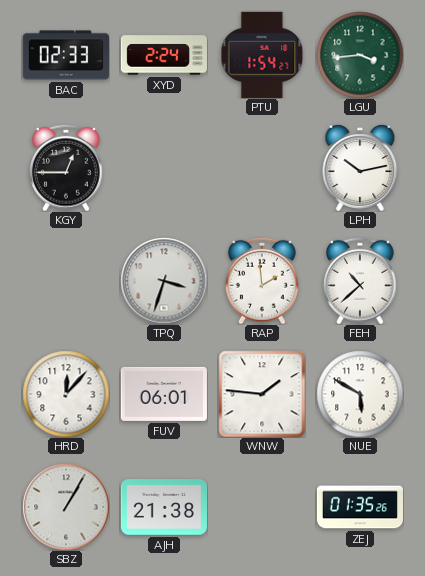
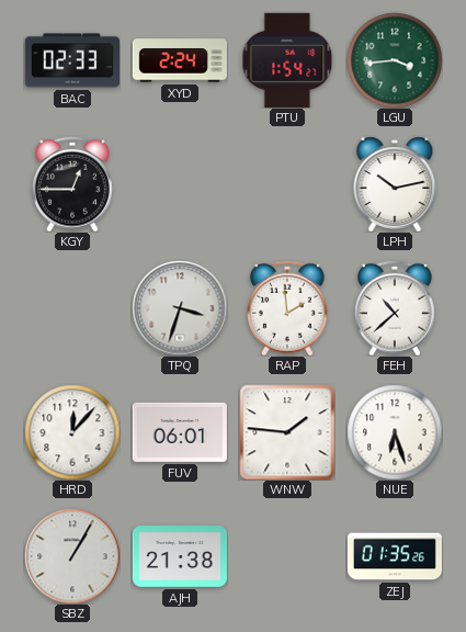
NUE: 5:50 -> 6:27 (395, 432)
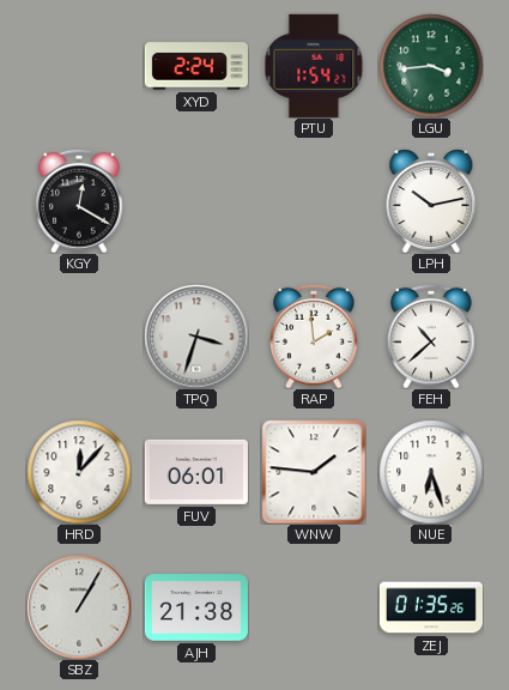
BAC: 02:33 -> none (72, 60)
KGY: 12:45 -> 12:20 (80, 201)
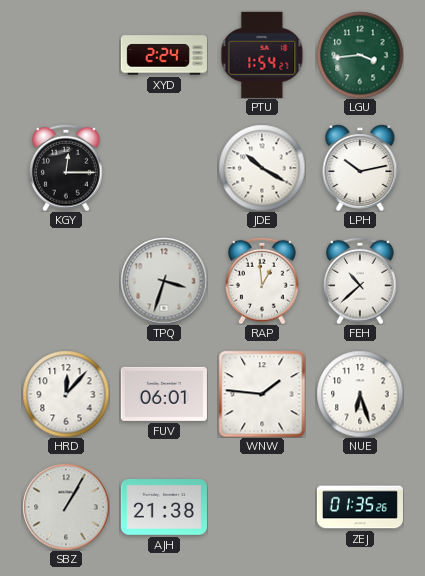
KGY: 12:20 -> 12:15 (67, 168)
JDE: none -> 10:20 (262, 168)
RAP: 1:59 -> 12:59 (263, 281)
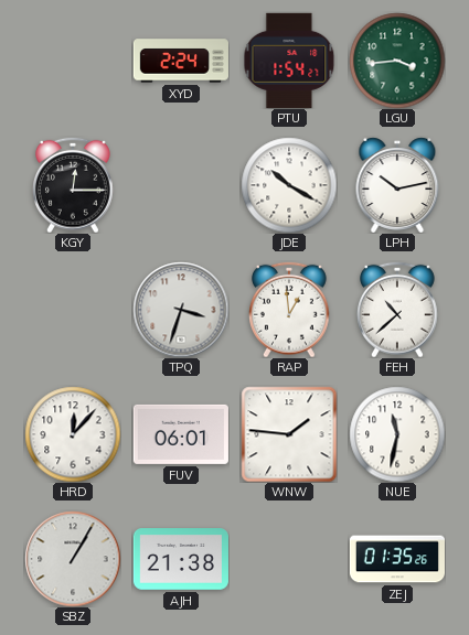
NUE: 6:27 -> 11:32 (397, 434)
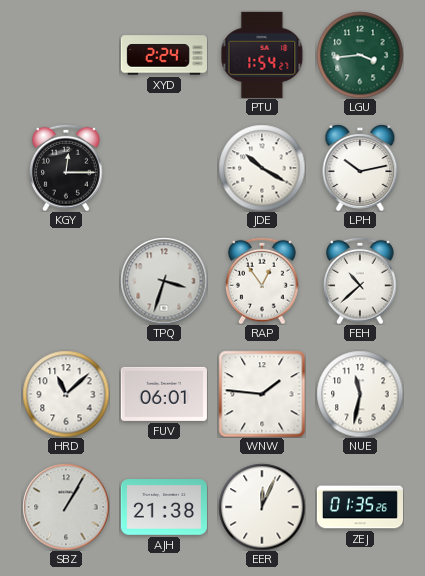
RAP: 12:59 -> 12:54 (263, 281)
HRD: 12:07 -> 11:08 (66, 394)
EER: none -> 12:04 (262, 507)
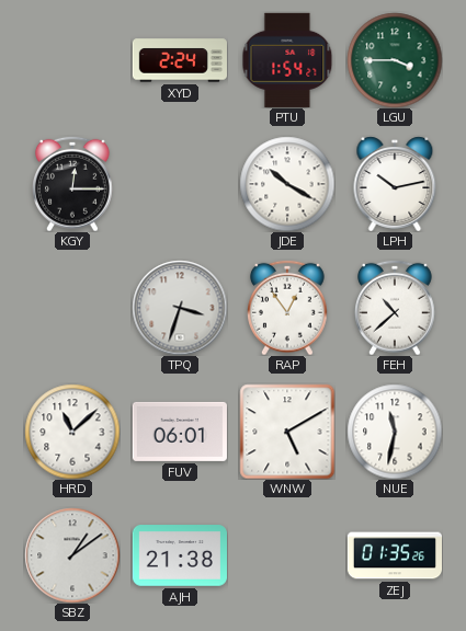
LGU: 3:44 -> 3:45 (395, 60)
WNW: 1:46 -> 5:10 (287, 432)
SBZ: 1:05 -> 1:09 (72, 555)
EER: 12:04 -> none (262, 507)
